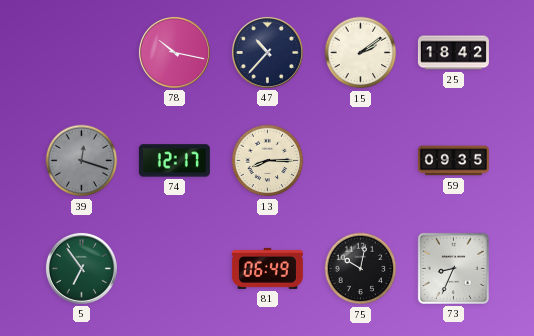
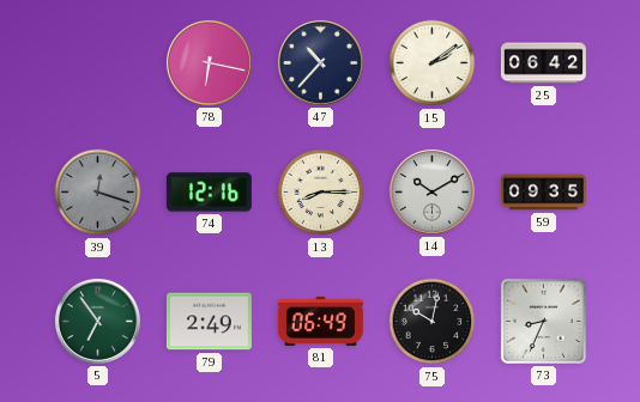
78: 10:17 -> 6:17 (209, 62)
25: 18:42 -> 06:42 (543, 63)
74: 12:17 -> 12:16 (209, 193)
14: none -> 10:10 (431, 191)
79: none -> 2:49 (209, 322)
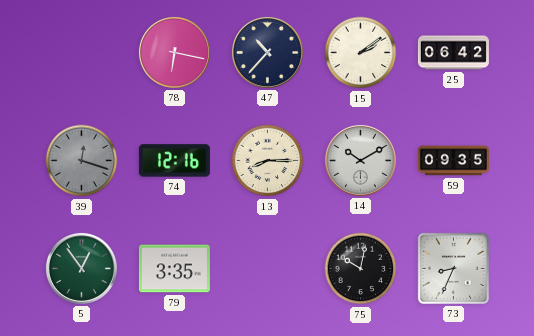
5: 6:54 -> 12:54 (81, 268)
79: 2:49 -> 3:35 (174, 269)
81: 06:49 -> none (320, 321)
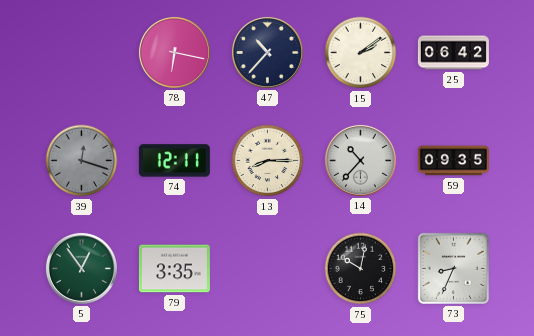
74: 12:16 -> 12:11 (174, 161)
14: 10:10 -> 10:37 (360, 160)
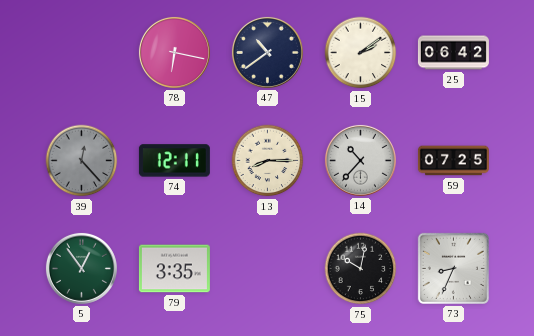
47: 10:37 -> 10:39 (267, 52)
39: 12:18 -> 12:23 (82, 161)
59: 09:35 -> 07:25 (453, 161)
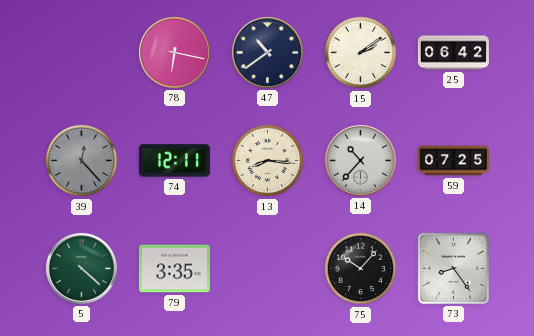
13: 8:15 -> 8:16 (268, 161)
5: 12:54 -> 4:22 (81, 268)
75: 10:02 -> 10:07 (361, 269)
73: 8:34 -> 8:24 (453, 268)
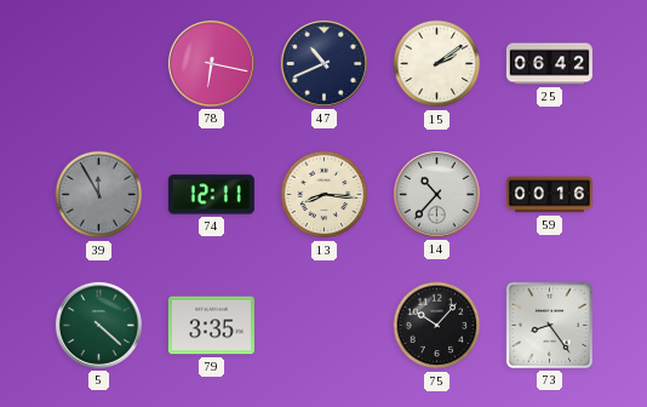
47: 10:39 -> 10:41 (323, 63)
39: 12:23 -> 11:55 (99, 195)
59: 07:25 -> 00:16 (549, 195)
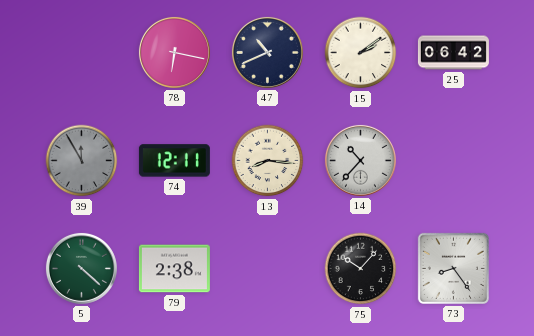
59: 00:16 -> none (549, 195)
79: 3:35 -> 2:38 (174, 269)
